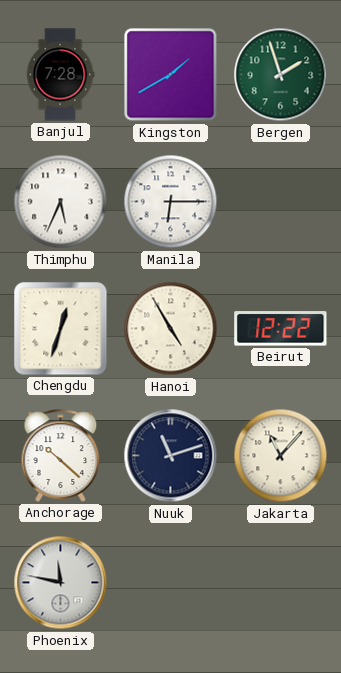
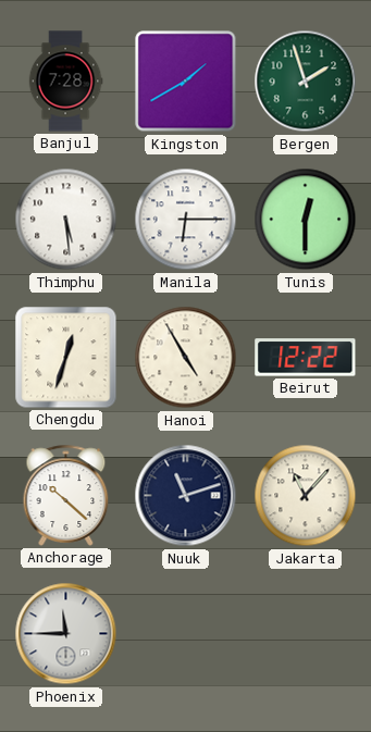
Thimphu: 5:34 -> 5:29 (66, 220)
Tunis: none -> 12:30 (306, 220)
Phoenix: 11:47 -> 11:45 (66, 634)
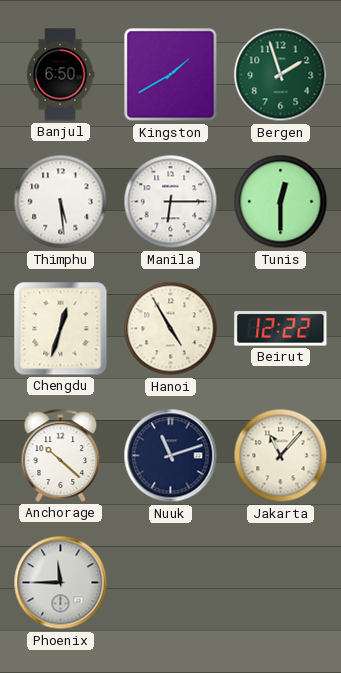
Banjul: 7:28 -> 6:50 (60, 75)
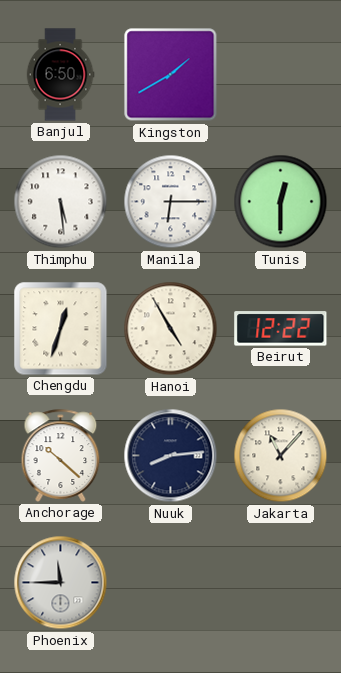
Bergen: 1:57 -> none (281, 75)
Nuuk: 11:12 -> 8:14 (171, 456)
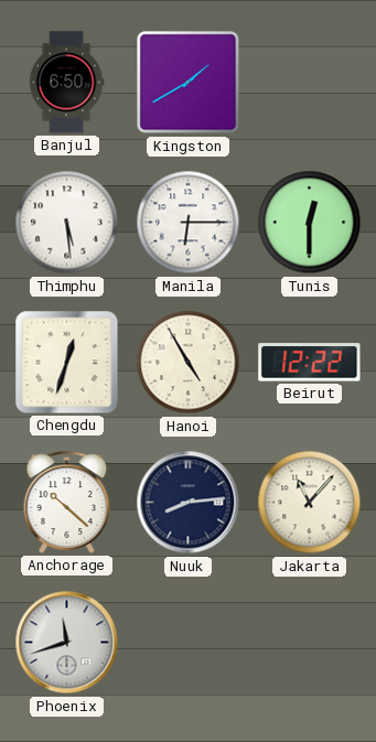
Phoenix: 11:45 -> 11:42 (67, 643)
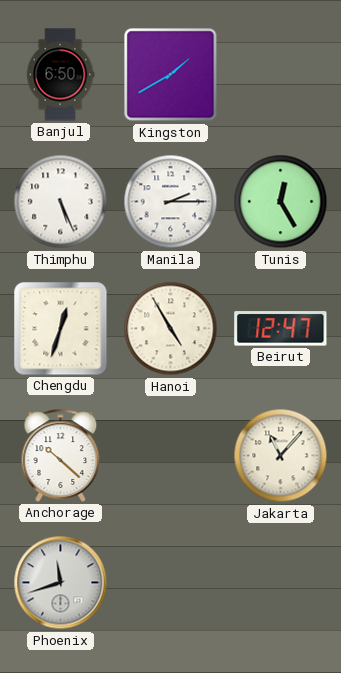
Thimphu: 5:29 -> 5:26 (61, 202)
Manila: 6:15 -> 2:15 (171, 202)
Tunis: 12:30 -> 12:25 (281, 202)
Beirut: 12:22 -> 12:47 (281, 329)
Nuuk: 8:14 -> none (189, 503)
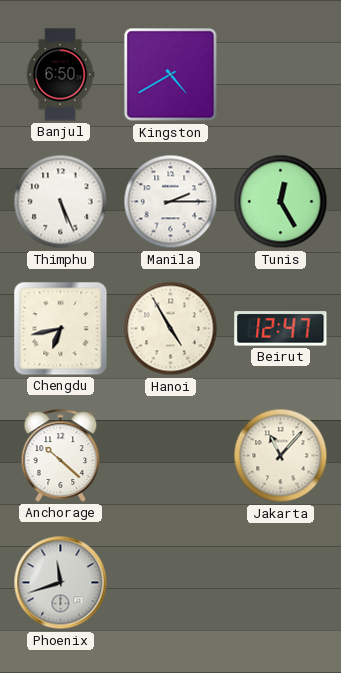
Kingston: 1:40 -> 4:40 (171, 75)
Chengdu: 12:33 -> 6:43 (61, 329)
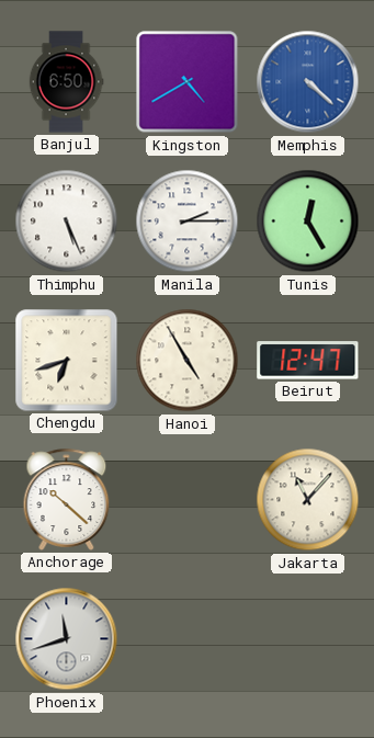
Memphis: none -> 4:22 (308, 82)
Chengdu: 6:43 -> 6:42 (67, 361)
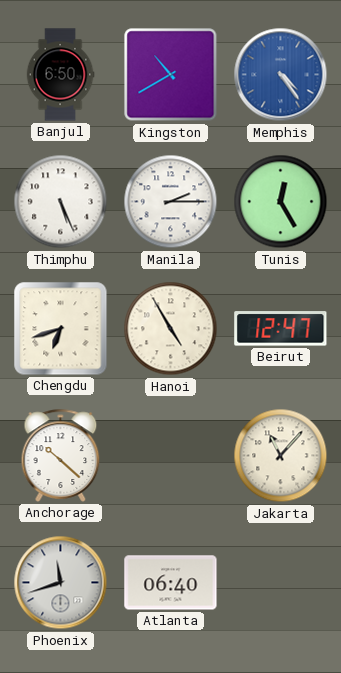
Kingston: 4:40 -> 10:40 (171, 75)
Memphis: 4:22 -> 4:24 (281, 75)
Atlanta: none -> 06:40 (171, 583)
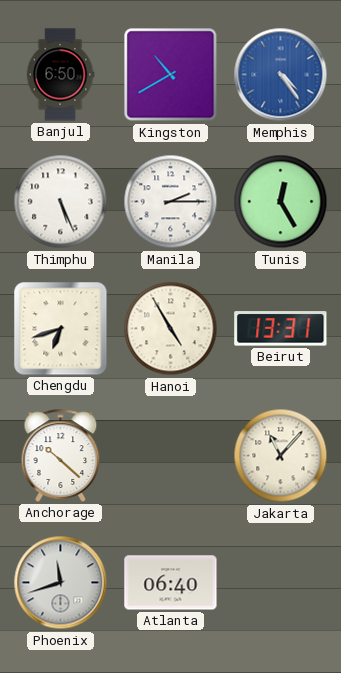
Beirut: 12:47 -> 13:31 (281, 329)
